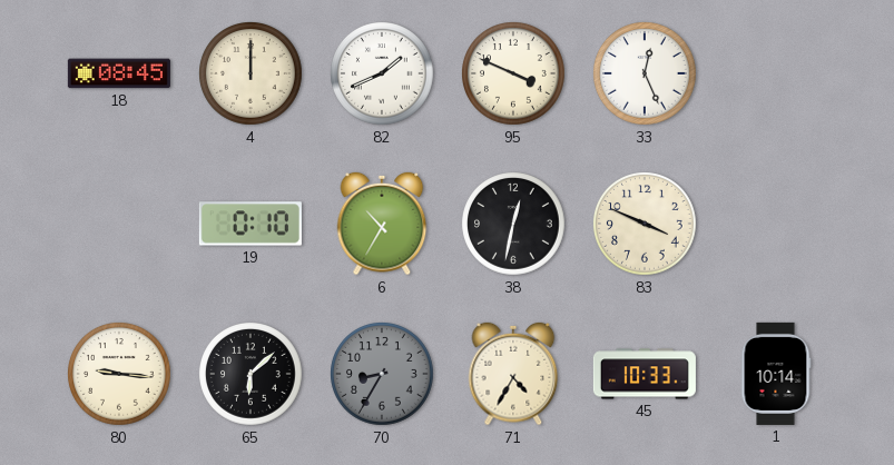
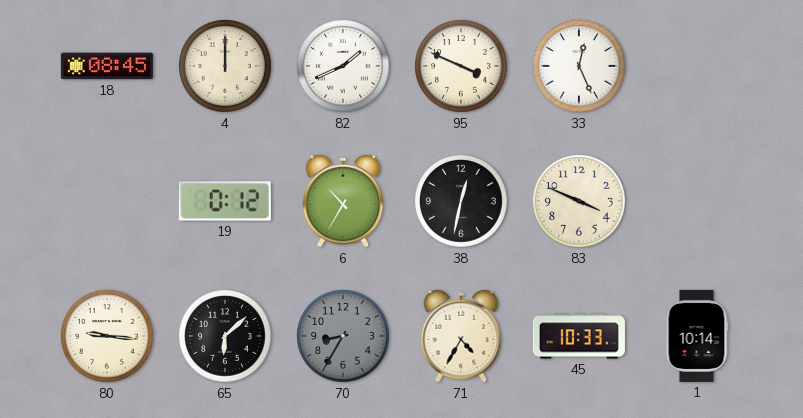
19: 0:10 -> 0:12 (225, 201)
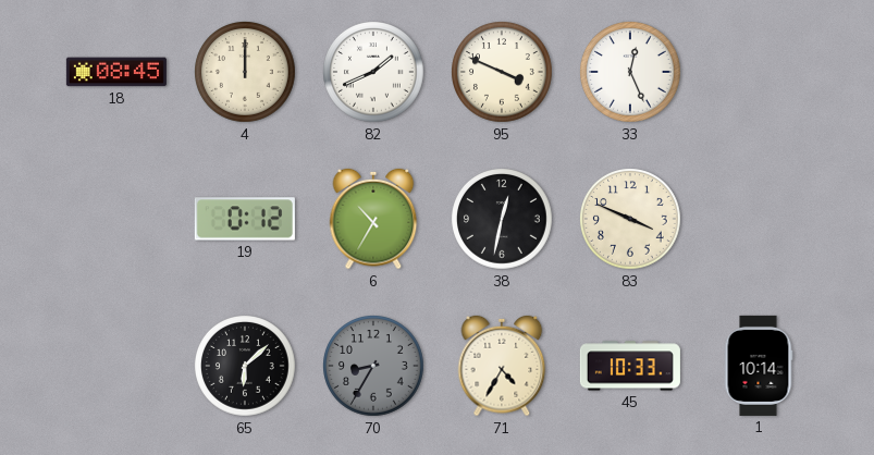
80: 9:16 -> none (108, 337)
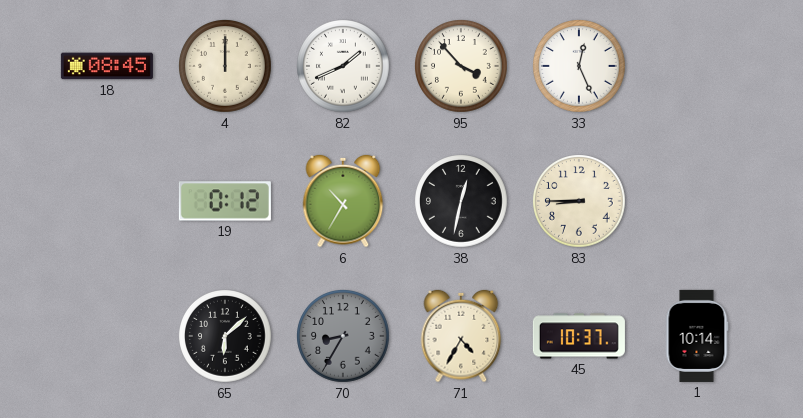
95: 3:49 -> 3:53 (462, 67)
83: 3:49 -> 8:45 (580, 202)
45: 10:33 -> 10:37 (579, 336)
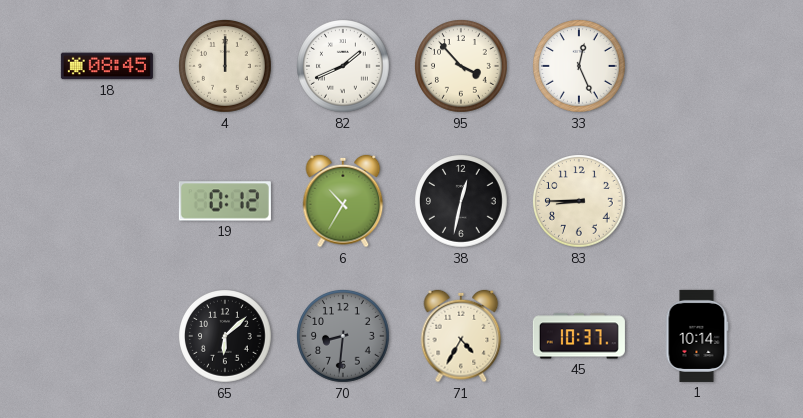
70: 8:35 -> 8:31 (344, 337)
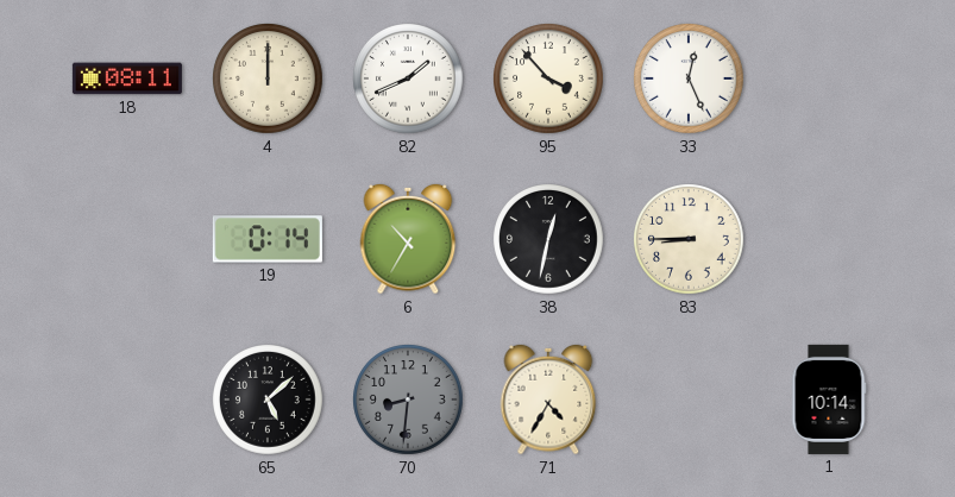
18: 08:45 -> 08:11 (127, 78)
19: 0:12 -> 0:14 (268, 239)
65: 6:08 -> 5:08 (269, 401)
45: 10:37 -> none (579, 336)
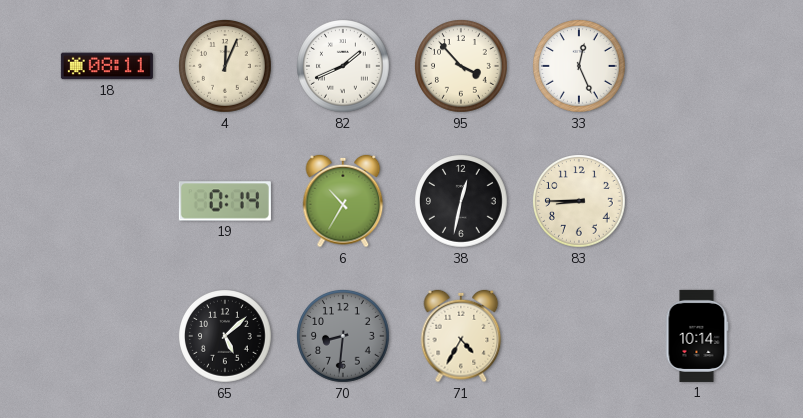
4: 12:00 -> 12:04 (226, 67)
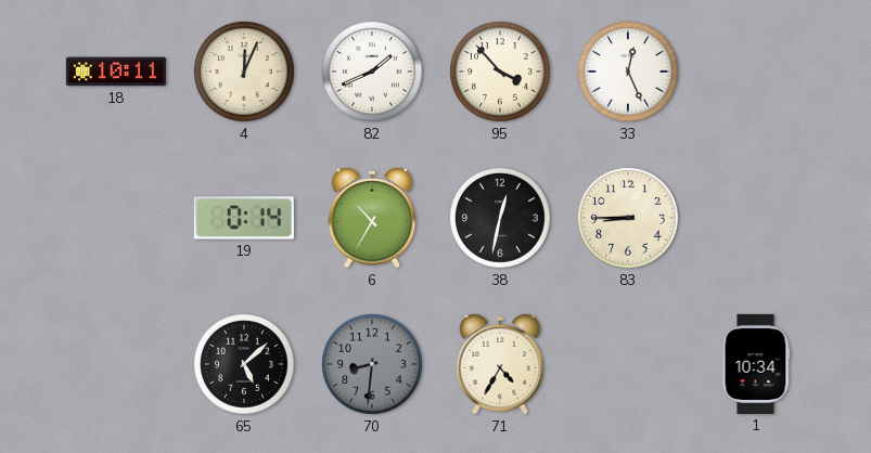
18: 08:11 -> 10:11 (116, 72)
1: 10:14 -> 10:34 (756, 364)
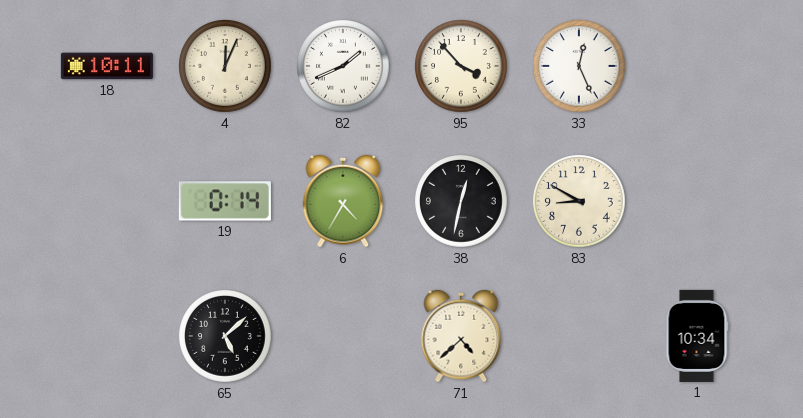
6: 10:35 -> 4:35 (343, 201)
83: 8:45 -> 8:50 (580, 202)
70: 8:31 -> none (373, 365)
71: 4:35 -> 4:38 (461, 336)
